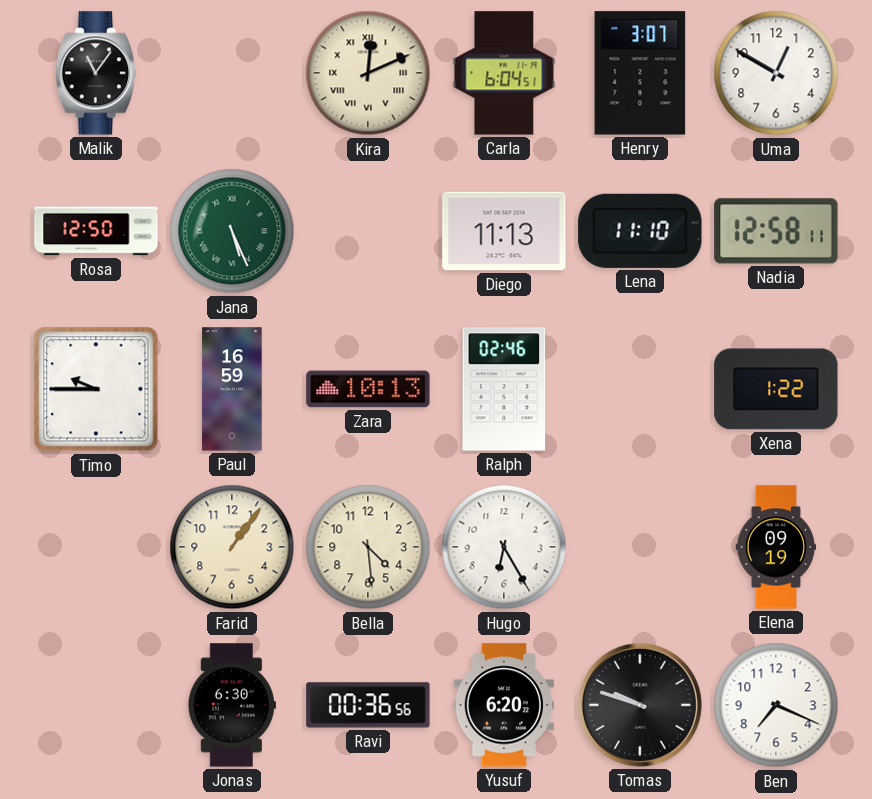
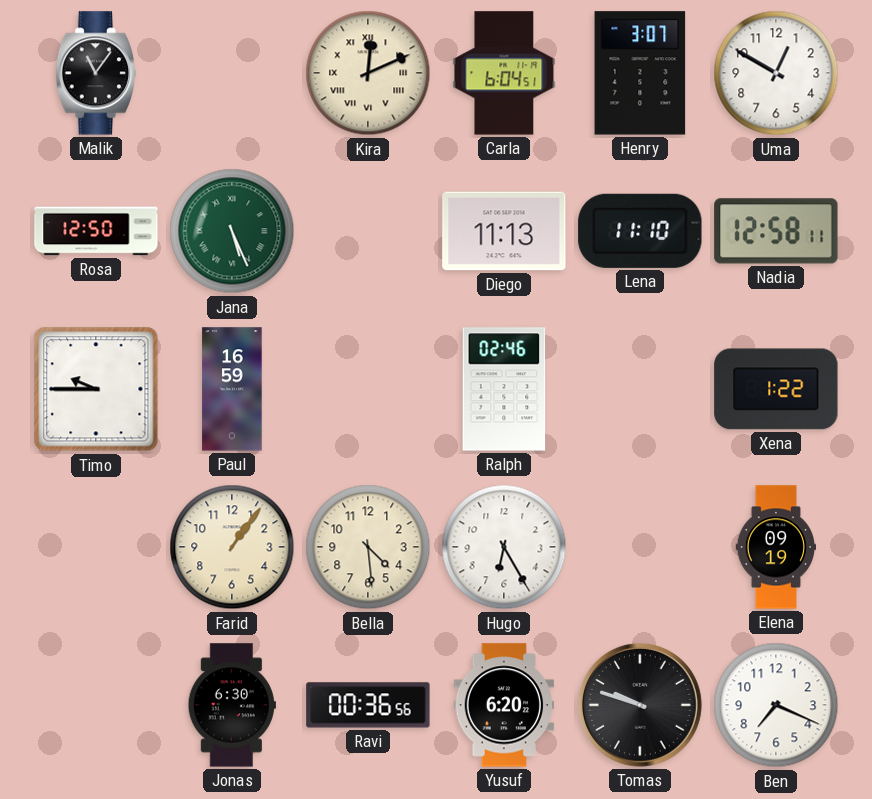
Zara: 10:13 -> none (368, 389)
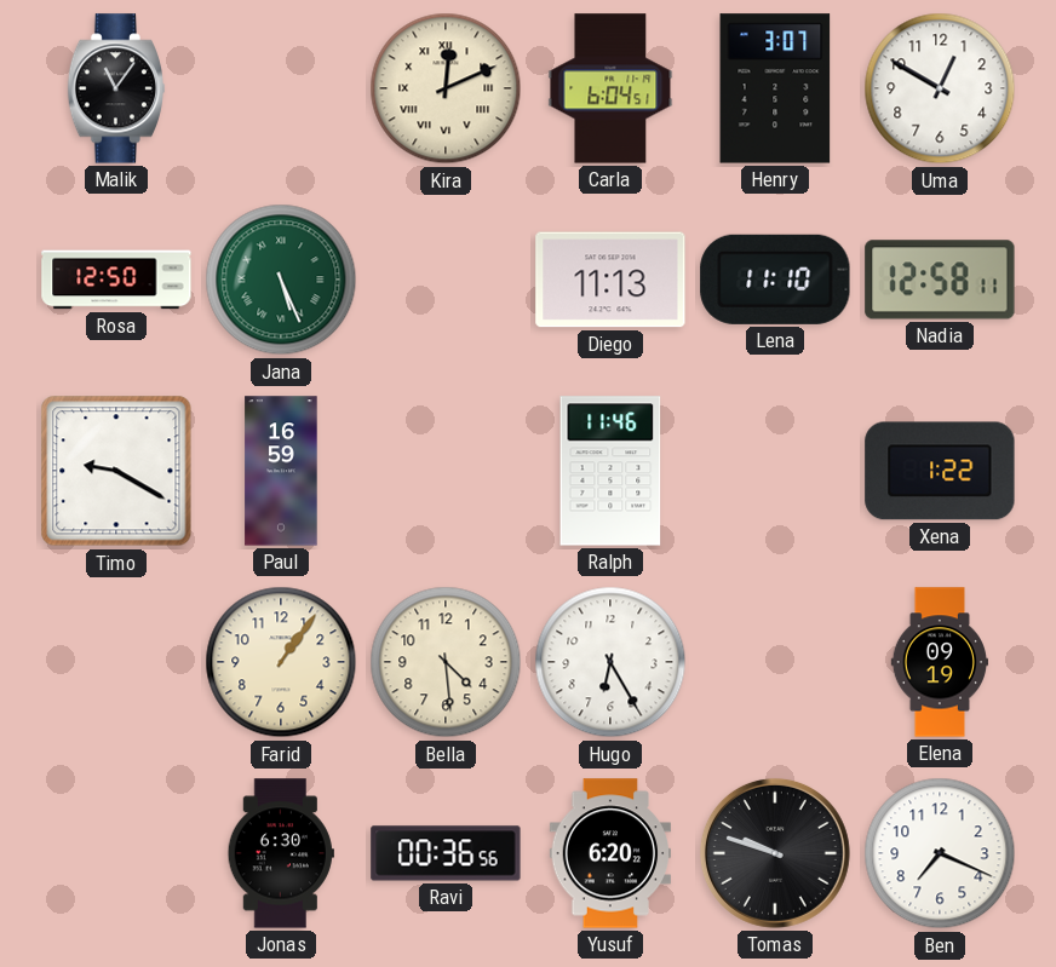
Timo: 9:45 -> 9:20 (116, 471)
Ralph: 02:46 -> 11:46 (610, 471)
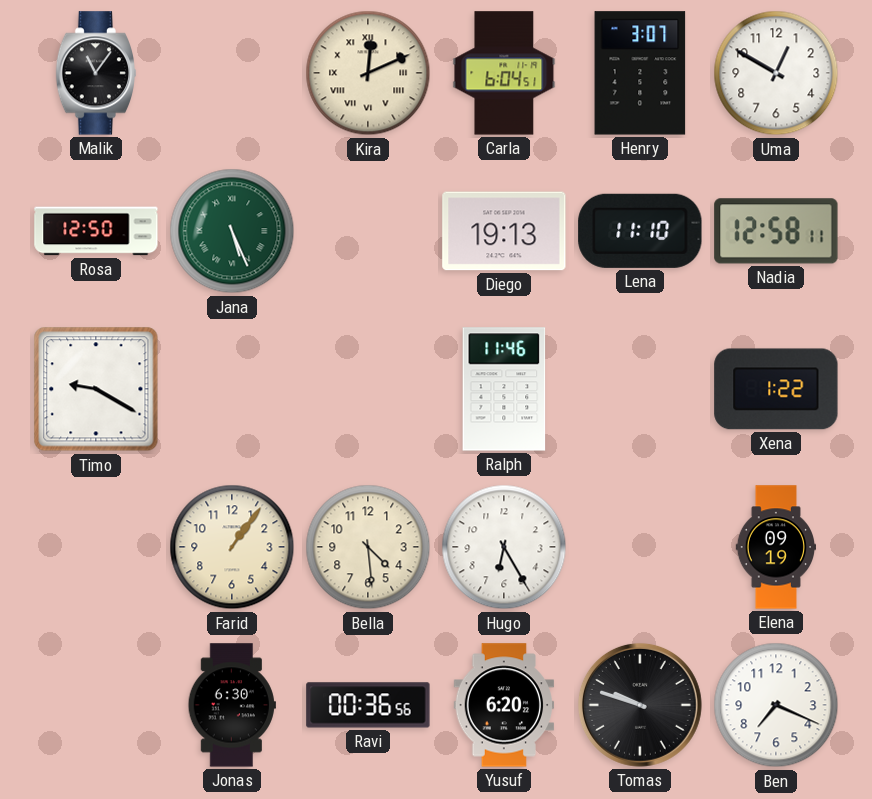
Diego: 11:13 -> 19:13 (504, 231)
Paul: 16:59 -> none (281, 471)
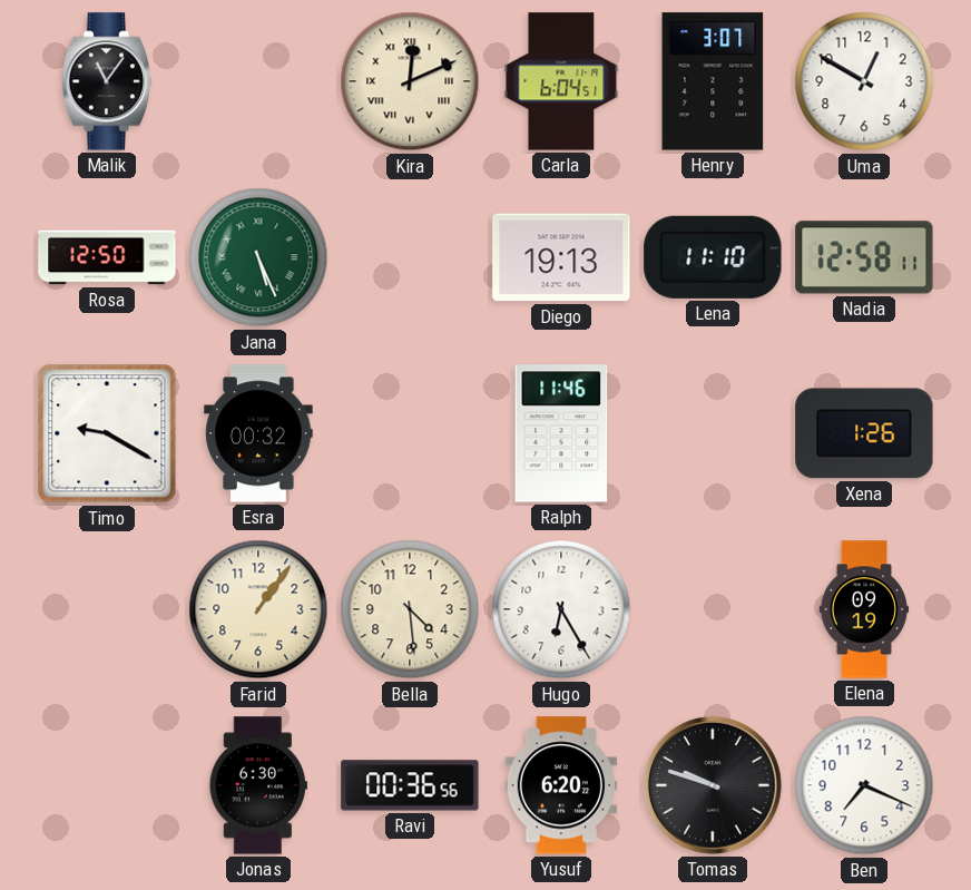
Esra: none -> 00:32 (258, 433)
Xena: 1:22 -> 1:26 (864, 433)
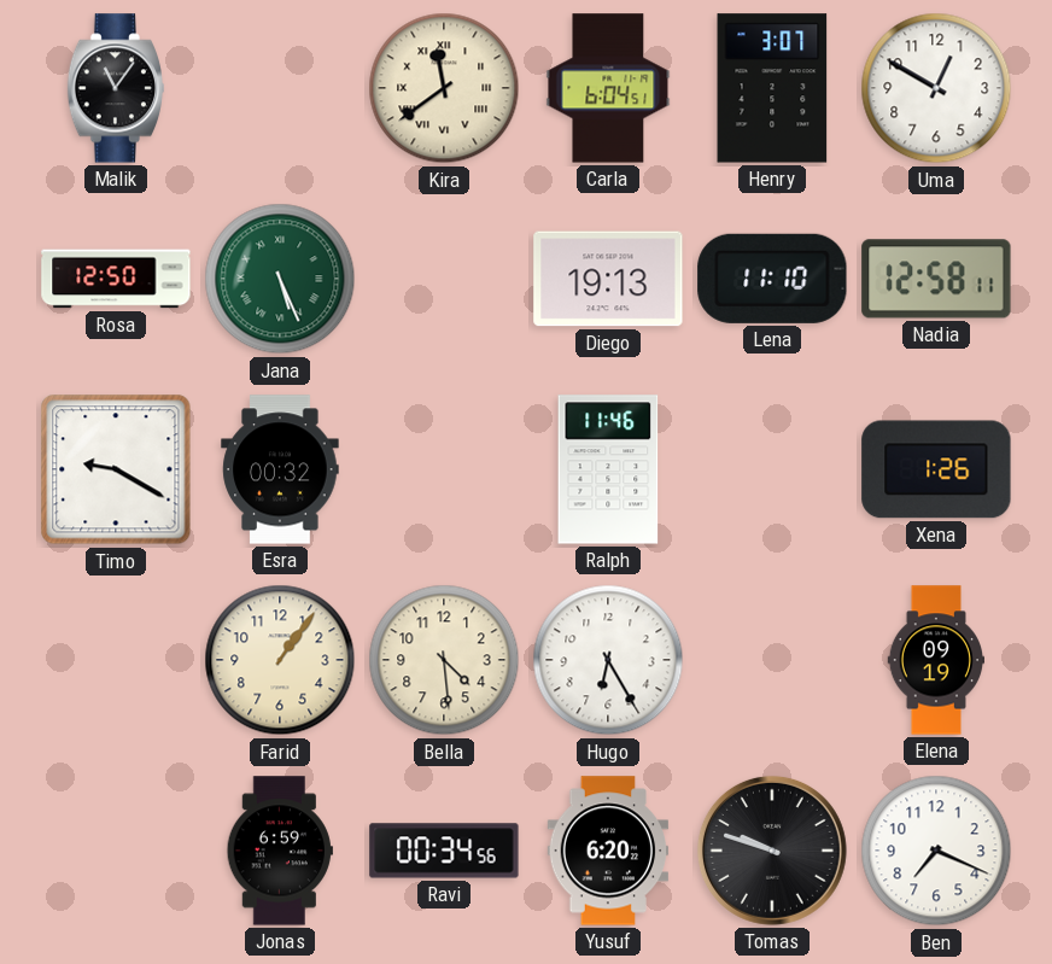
Kira: 12:11 -> 11:39 (444, 88)
Jonas: 6:30 -> 6:59 (280, 851)
Ravi: 00:36 -> 00:34 (444, 851)
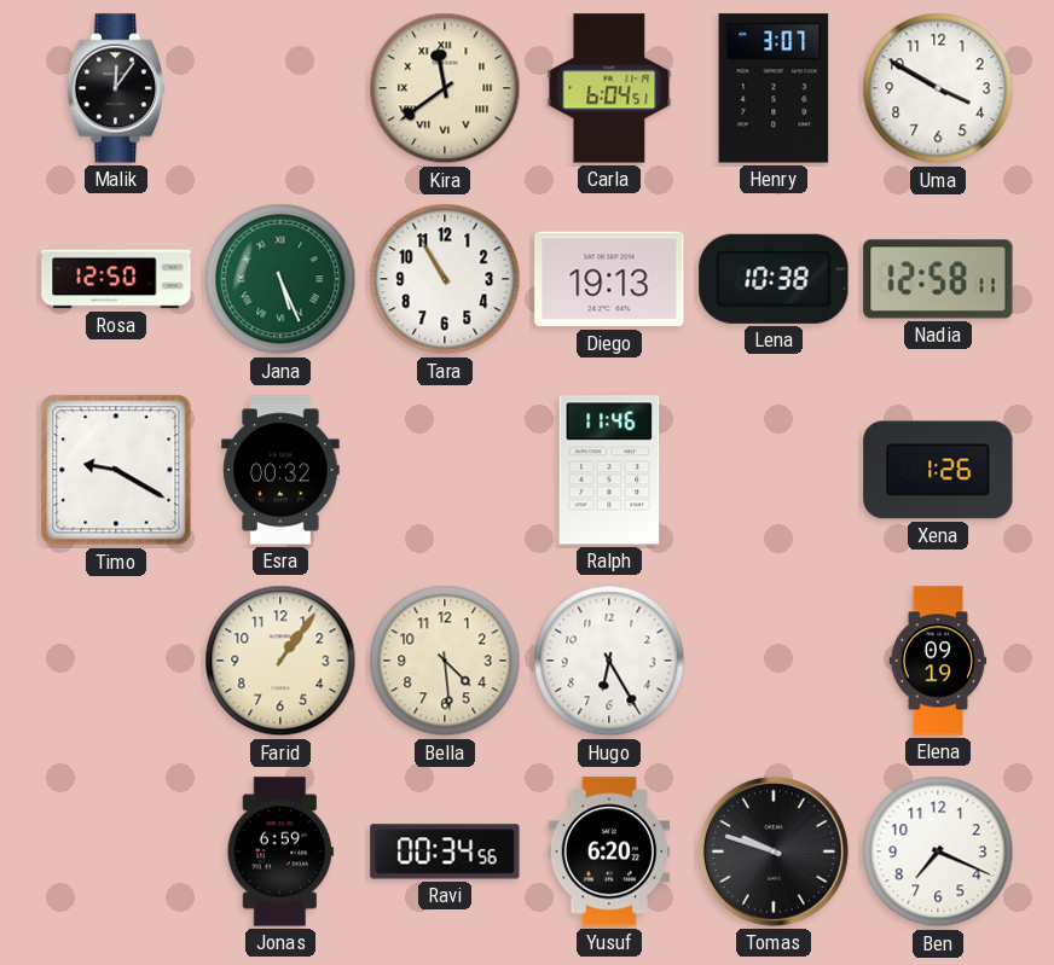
Malik: 11:06 -> 12:06 (116, 88)
Uma: 12:50 -> 3:50 (938, 88)
Tara: none -> 10:55 (445, 279)
Lena: 11:10 -> 10:38 (774, 279)
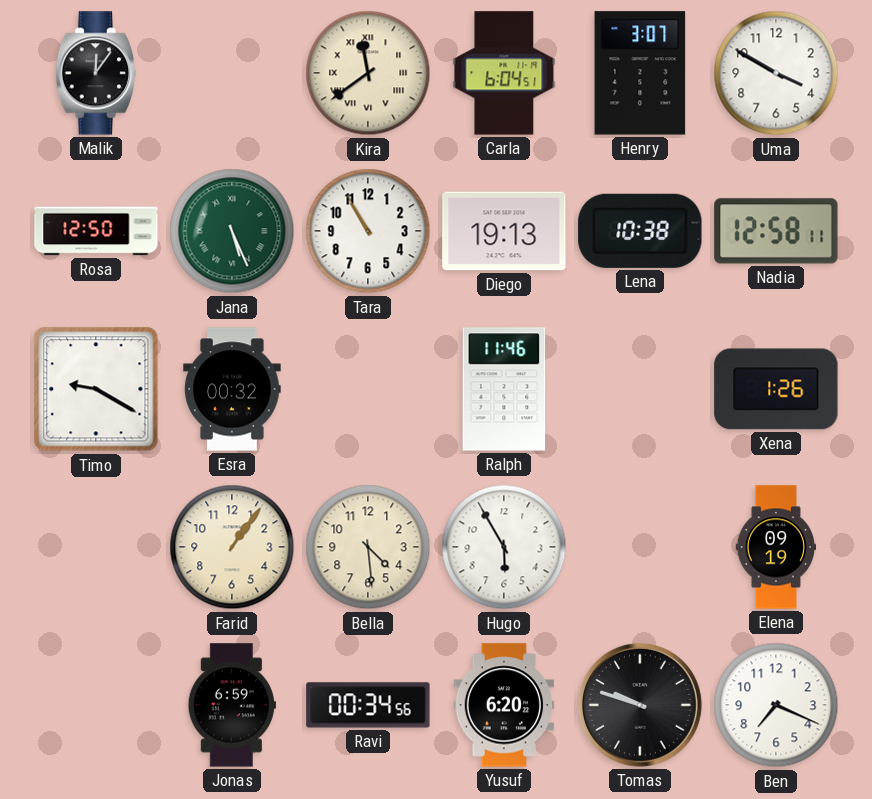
Hugo: 6:25 -> 5:55 (504, 547)
